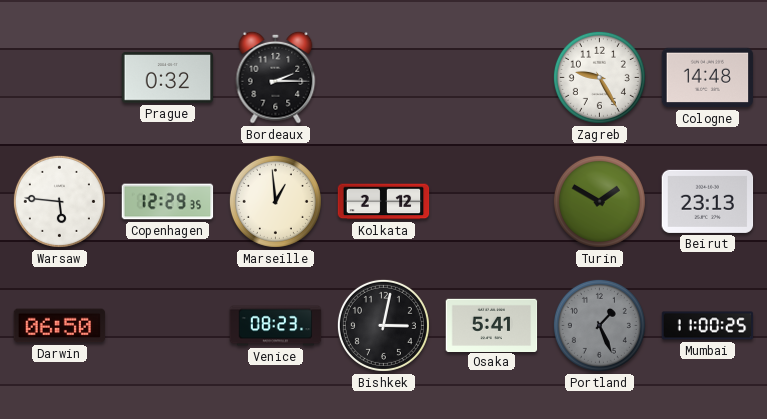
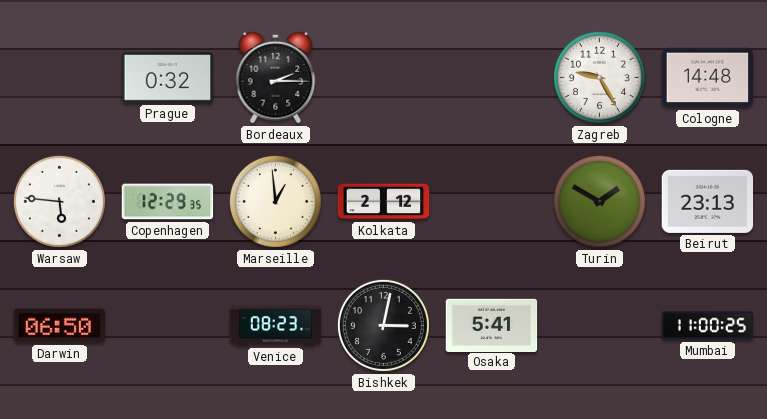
Portland: 1:26 -> none (599, 325)
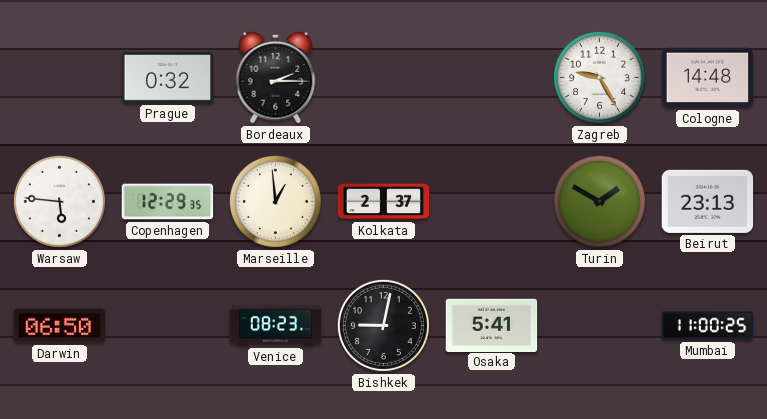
Kolkata: 2:12 -> 2:37 (384, 202)
Bishkek: 3:02 -> 9:02 (383, 325)
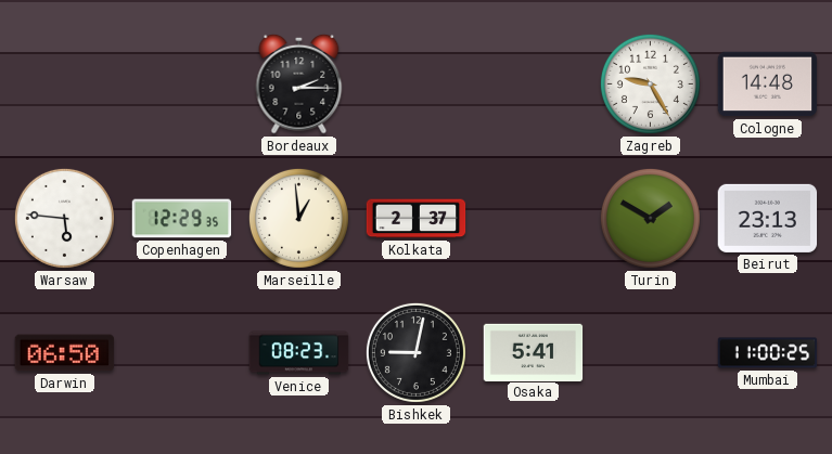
Prague: 0:32 -> none (168, 78)
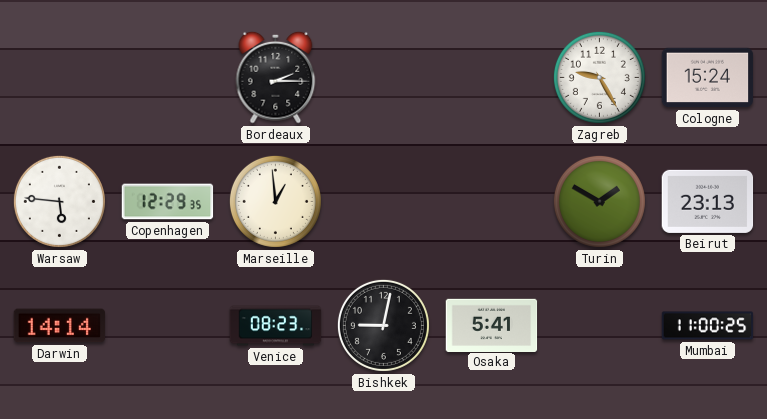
Cologne: 14:48 -> 15:24 (708, 78)
Kolkata: 2:37 -> none (417, 219)
Darwin: 06:50 -> 14:14 (60, 326)
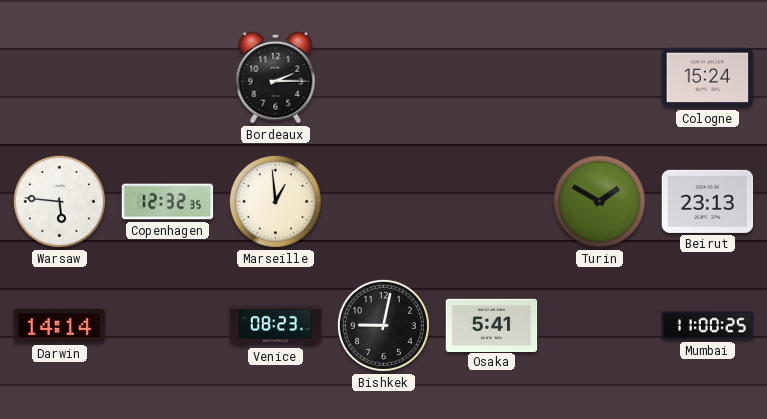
Zagreb: 9:25 -> none (599, 77)
Copenhagen: 12:29 -> 12:32 (168, 202)
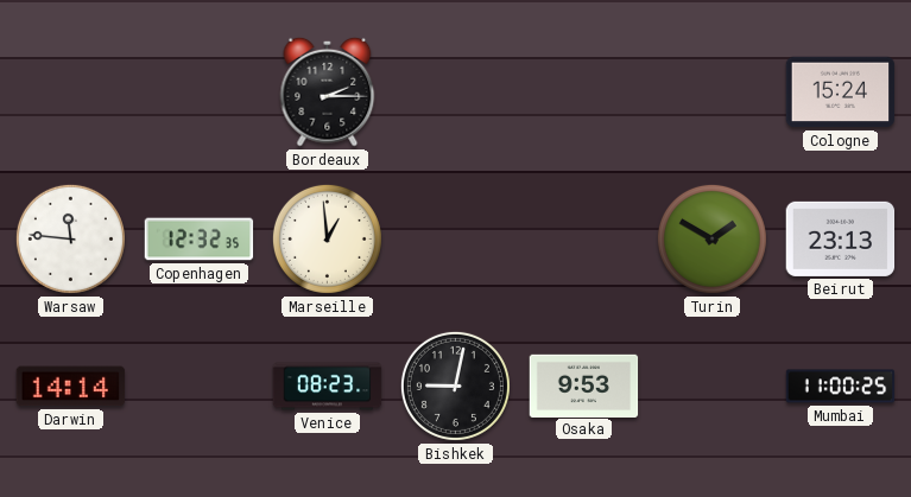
Warsaw: 5:46 -> 11:46 (70, 238)
Osaka: 5:41 -> 9:53 (584, 386)
